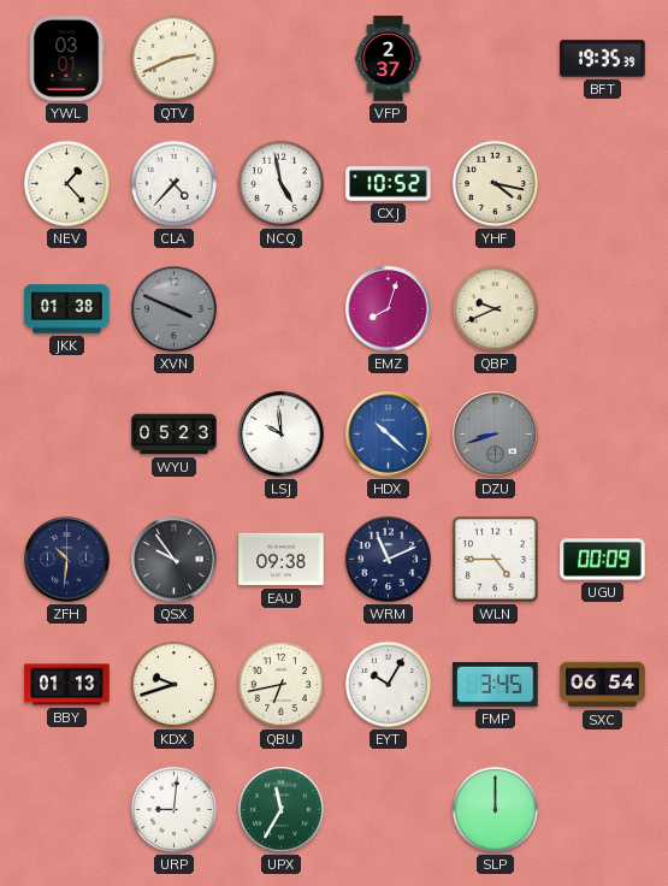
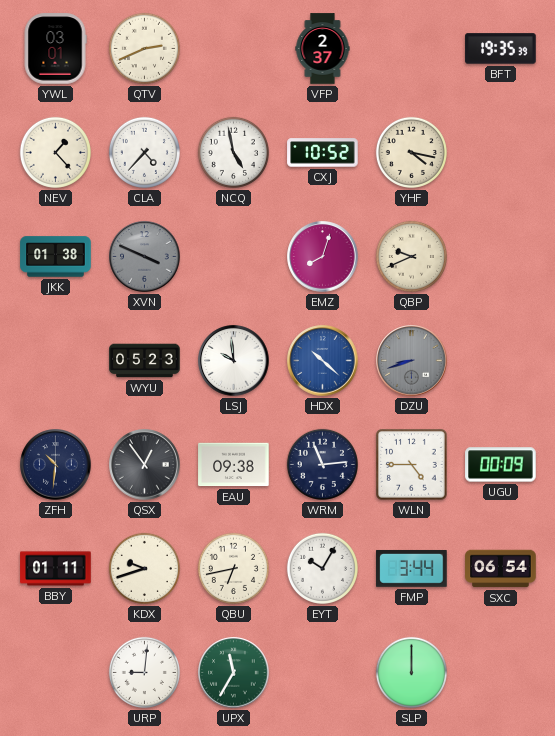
QSX: 9:54 -> 12:54 (145, 465)
WRM: 11:11 -> 11:14 (322, 464)
BBY: 01:13 -> 01:11 (56, 569)
FMP: 3:45 -> 3:44 (412, 568)
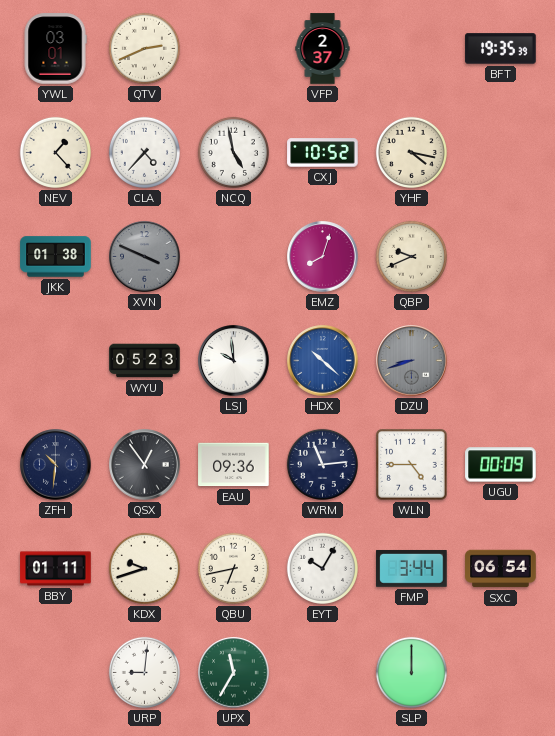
EAU: 09:38 -> 09:36 (234, 465)
